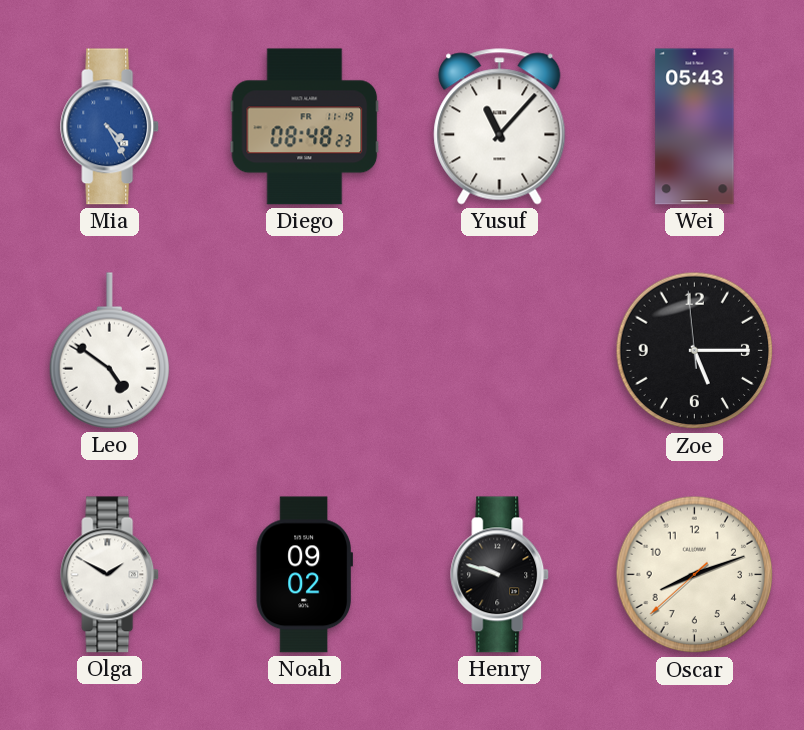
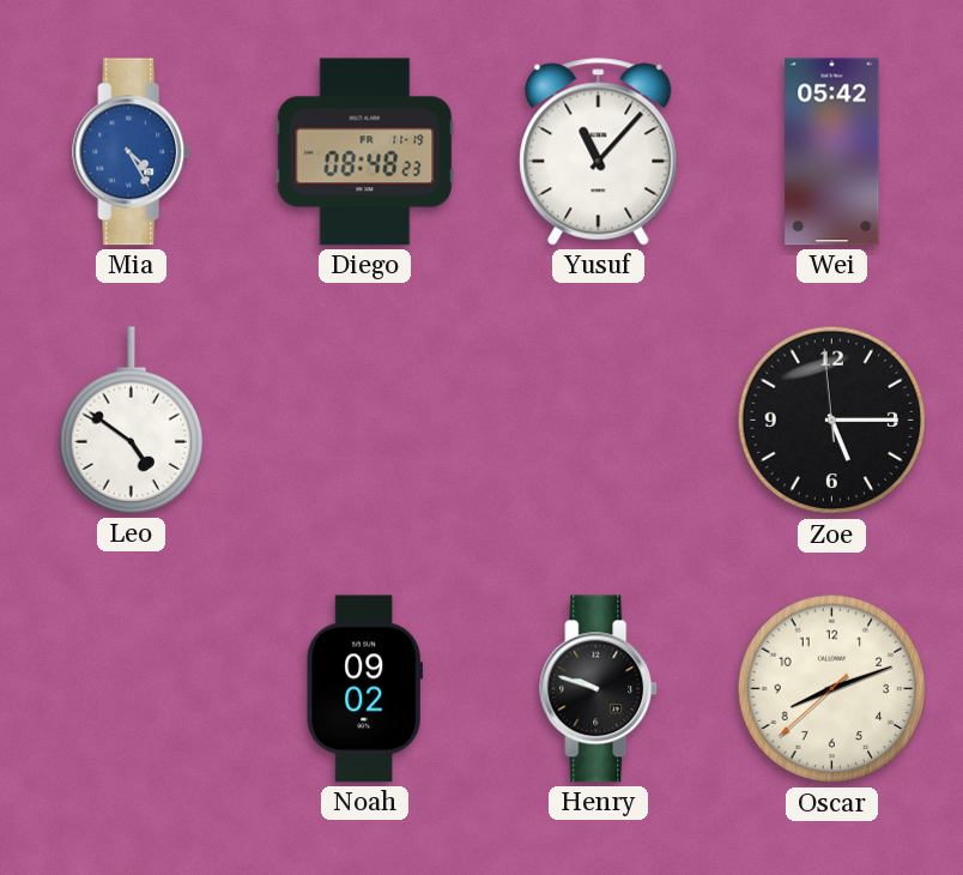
Wei: 05:43 -> 05:42 (832, 152)
Olga: 1:50 -> none (110, 575)
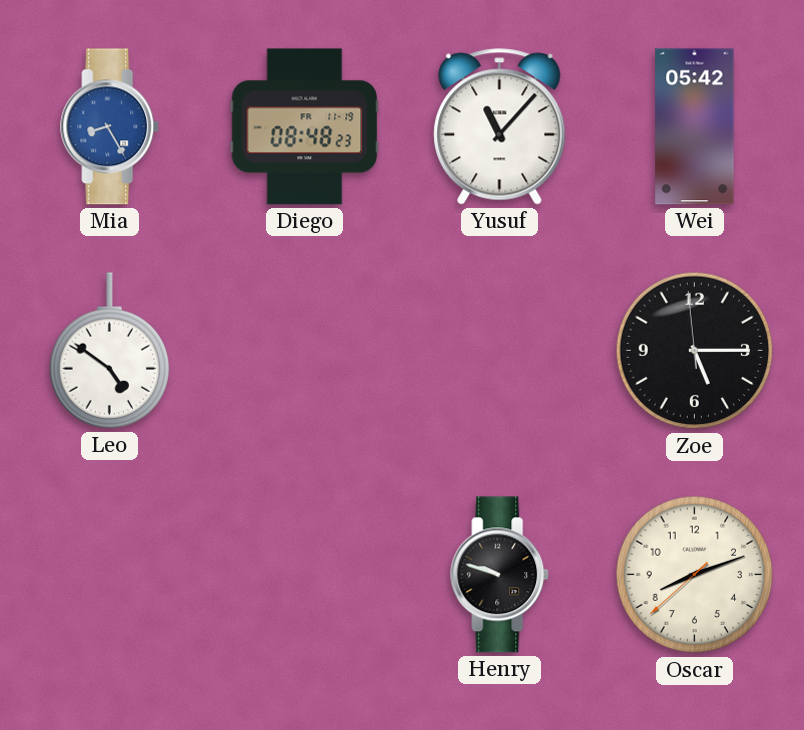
Mia: 4:25 -> 8:25 (110, 127)
Noah: 09:02 -> none (364, 689)
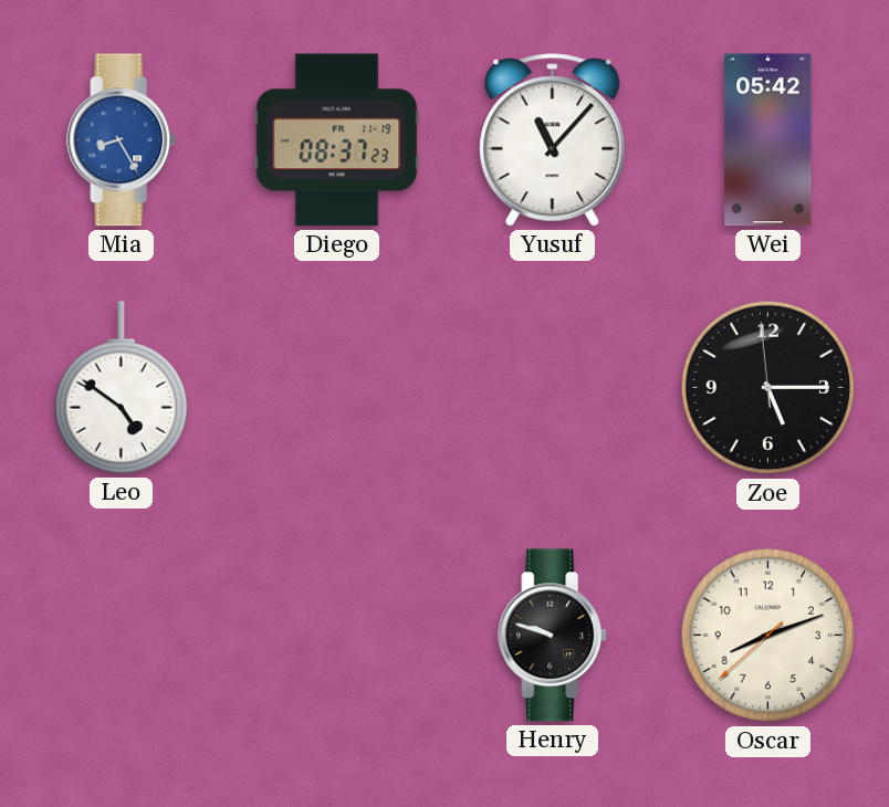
Diego: 08:48 -> 08:37 (337, 140)
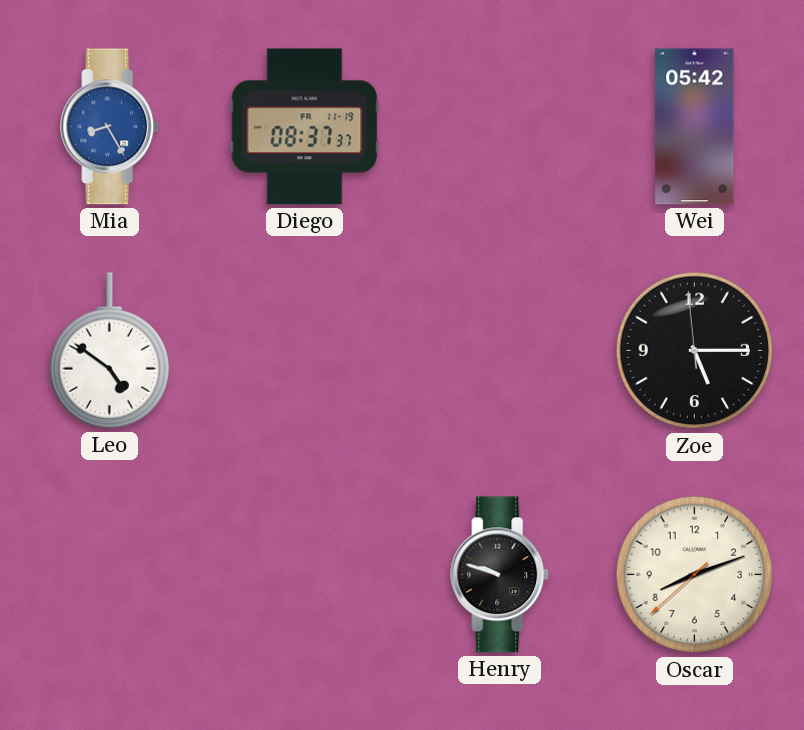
Diego: 08:37:23 -> 08:37:37 (305, 127)
Yusuf: 11:07 -> none (553, 140)
